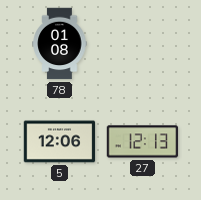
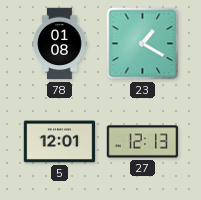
23: none -> 1:20 (143, 44)
5: 12:06 -> 12:01 (60, 142)
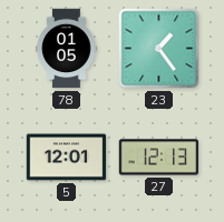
78: 01:08 -> 01:05 (67, 49)
23: 1:20 -> 1:24 (159, 49)
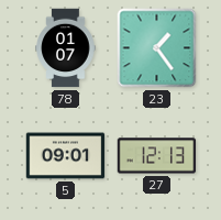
78: 01:05 -> 01:07 (66, 48)
5: 12:01 -> 09:01 (66, 156)
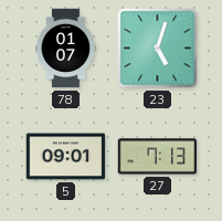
23: 1:24 -> 5:03 (158, 49)
27: 12:13 -> 7:13 (158, 157)
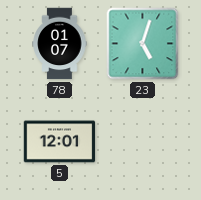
5: 09:01 -> 12:01 (60, 142)
27: 7:13 -> none (158, 157)
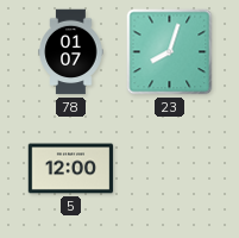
23: 5:03 -> 8:03 (170, 52)
5: 12:01 -> 12:00 (71, 169)
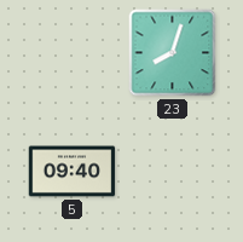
78: 01:07 -> none (71, 52)
5: 12:00 -> 09:40 (73, 172)
